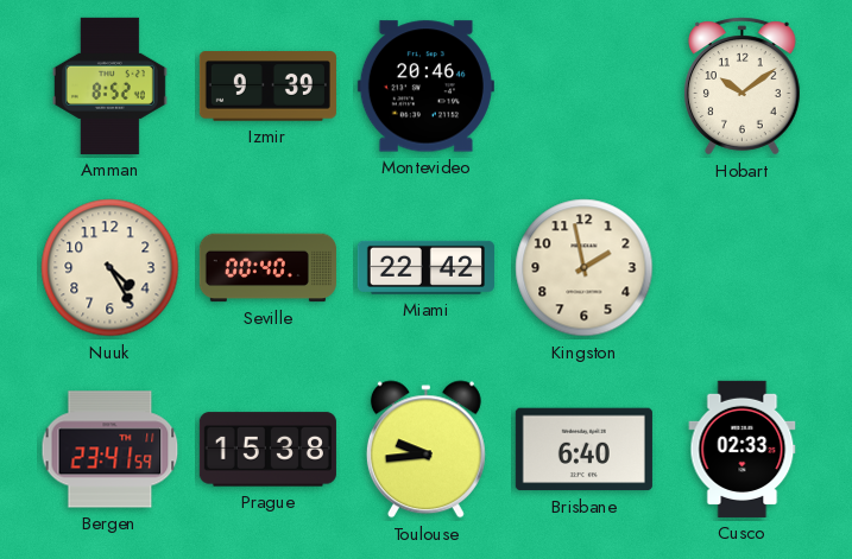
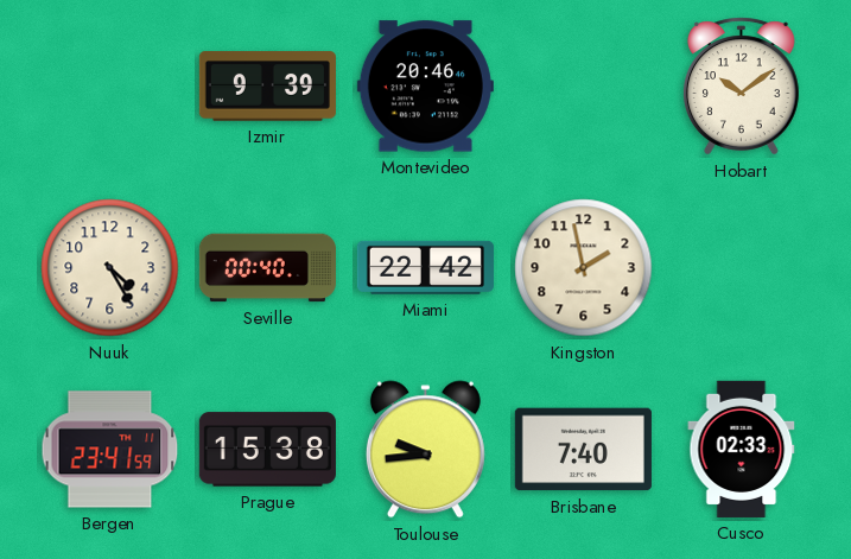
Amman: 8:52 -> none (109, 85)
Brisbane: 6:40 -> 7:40 (583, 450)
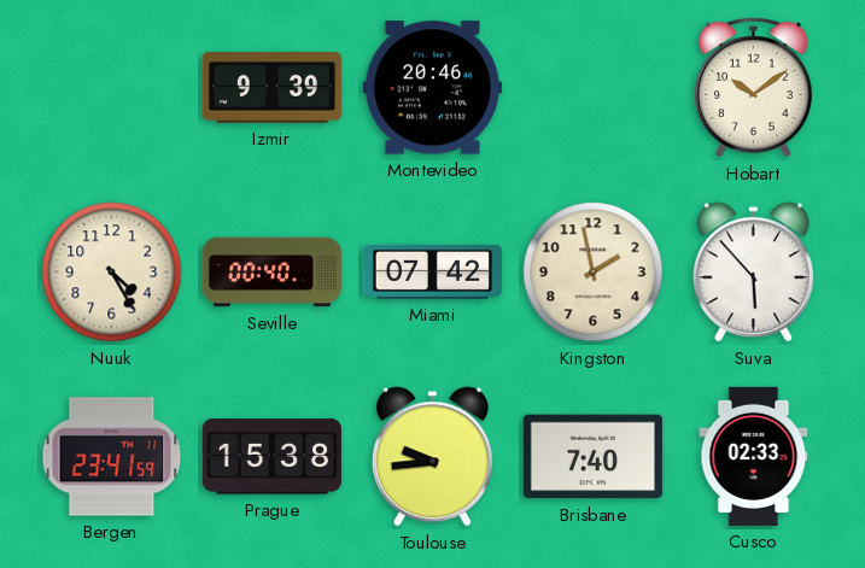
Miami: 22:42 -> 07:42 (432, 271)
Suva: none -> 5:53 (753, 273)
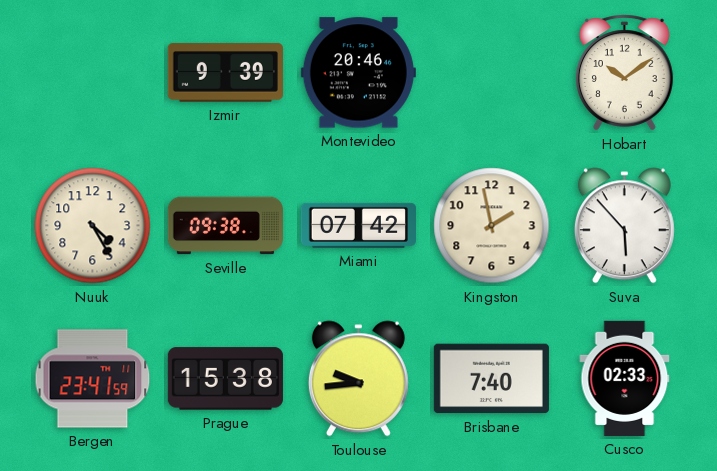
Seville: 00:40 -> 09:38 (225, 226)
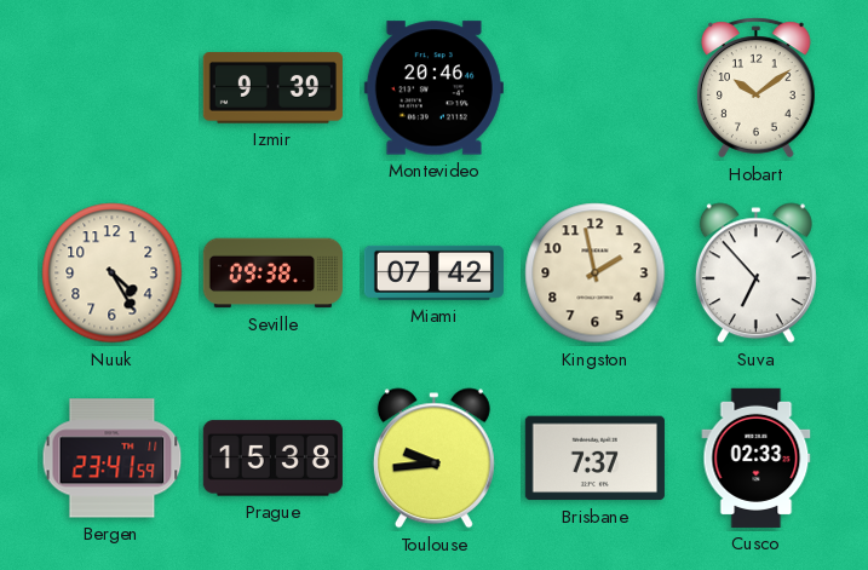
Suva: 5:53 -> 6:53 (755, 274)
Brisbane: 7:40 -> 7:37 (594, 459)
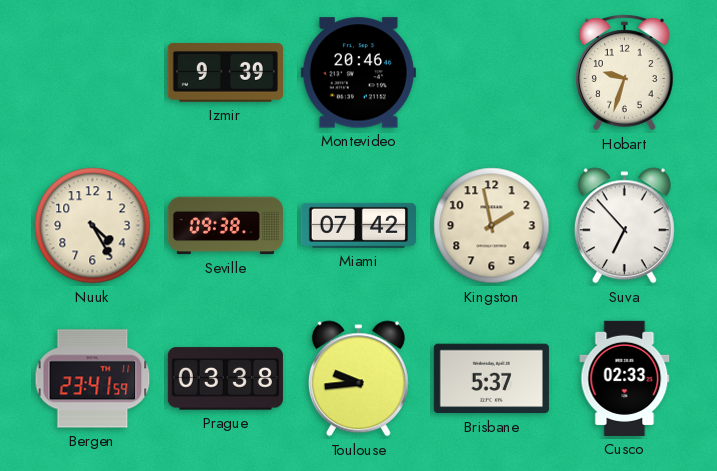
Hobart: 10:09 -> 9:33 (624, 73)
Prague: 15:38 -> 03:38 (225, 379)
Brisbane: 7:37 -> 5:37 (491, 379)
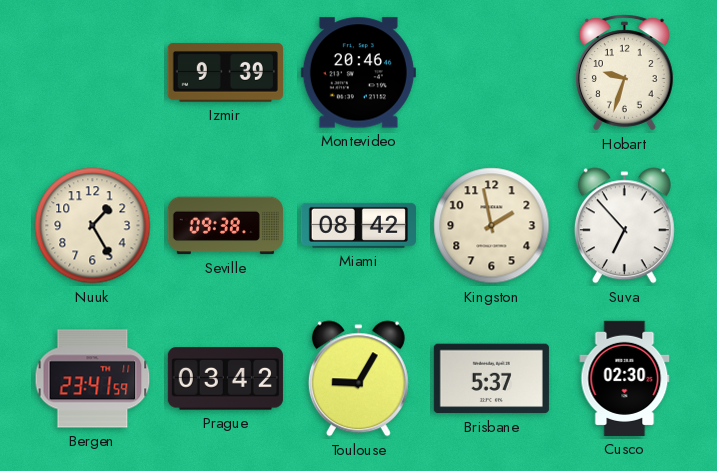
Nuuk: 4:25 -> 1:25 (93, 226)
Miami: 07:42 -> 08:42 (358, 225)
Prague: 03:38 -> 03:42 (225, 379)
Toulouse: 9:44 -> 9:05 (358, 379)
Cusco: 02:33 -> 02:30 (625, 378)
